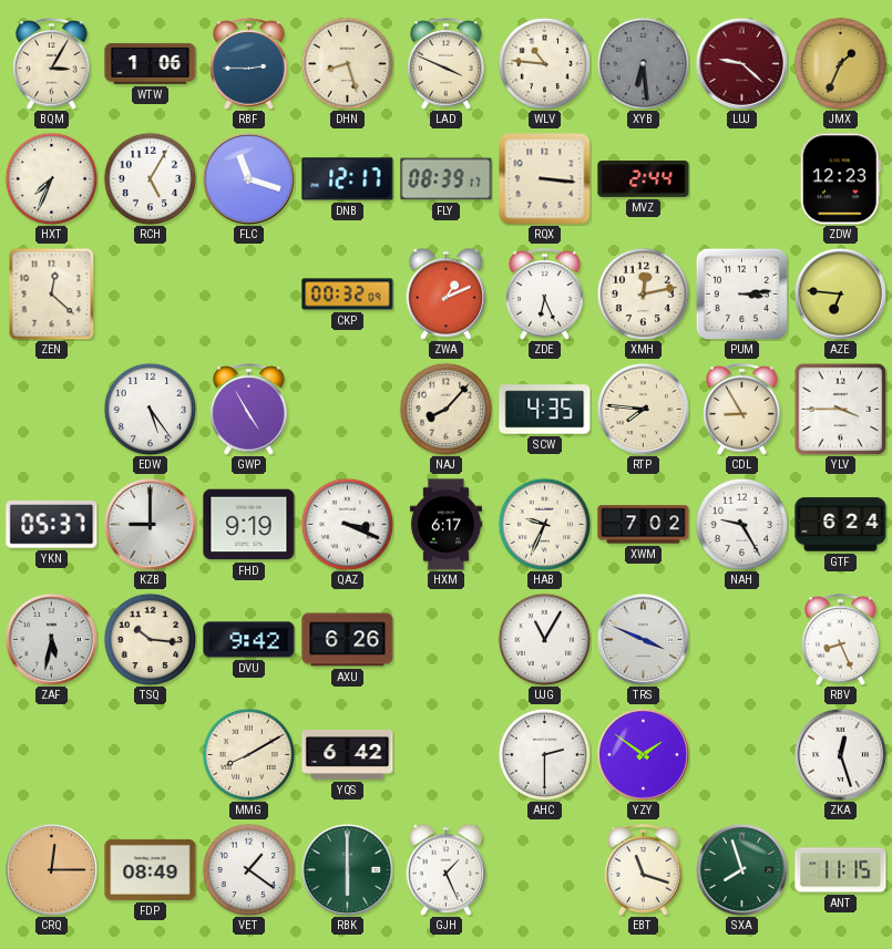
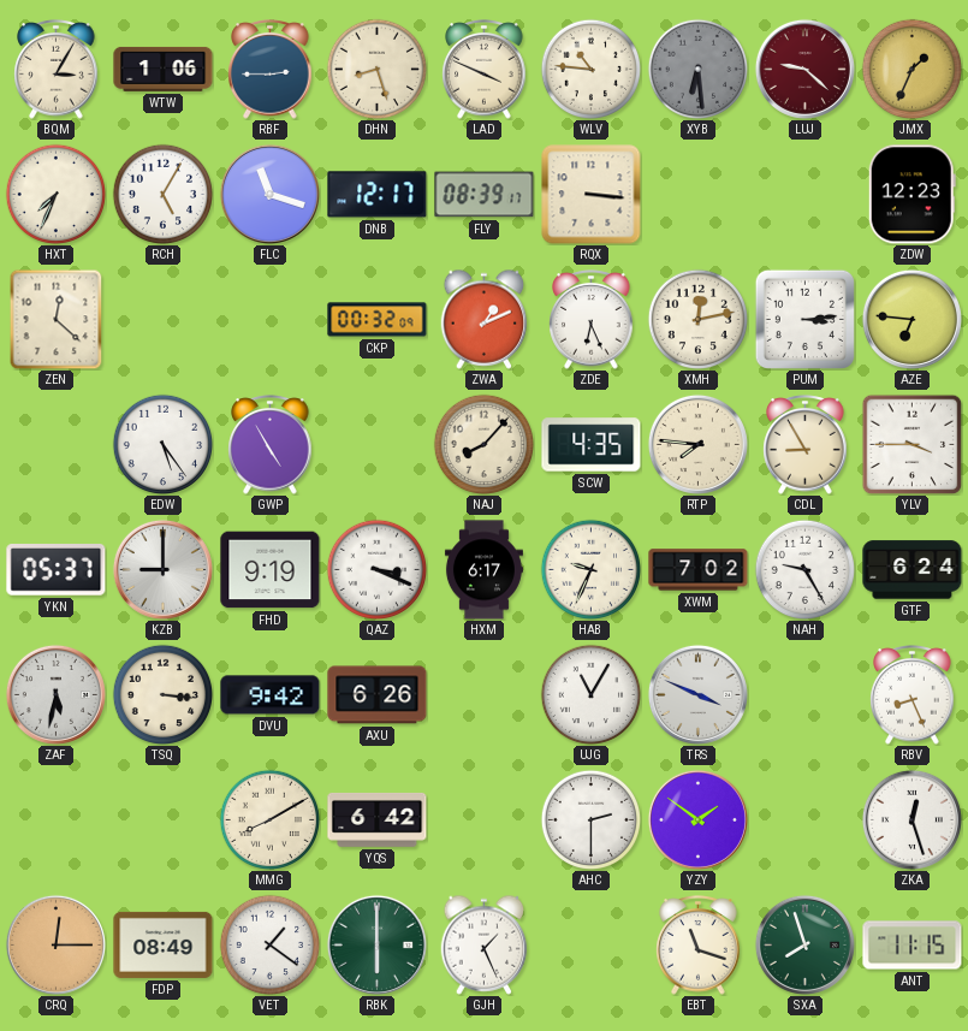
MVZ: 2:44 -> none (644, 179)
TSQ: 10:16 -> 3:16 (162, 694)
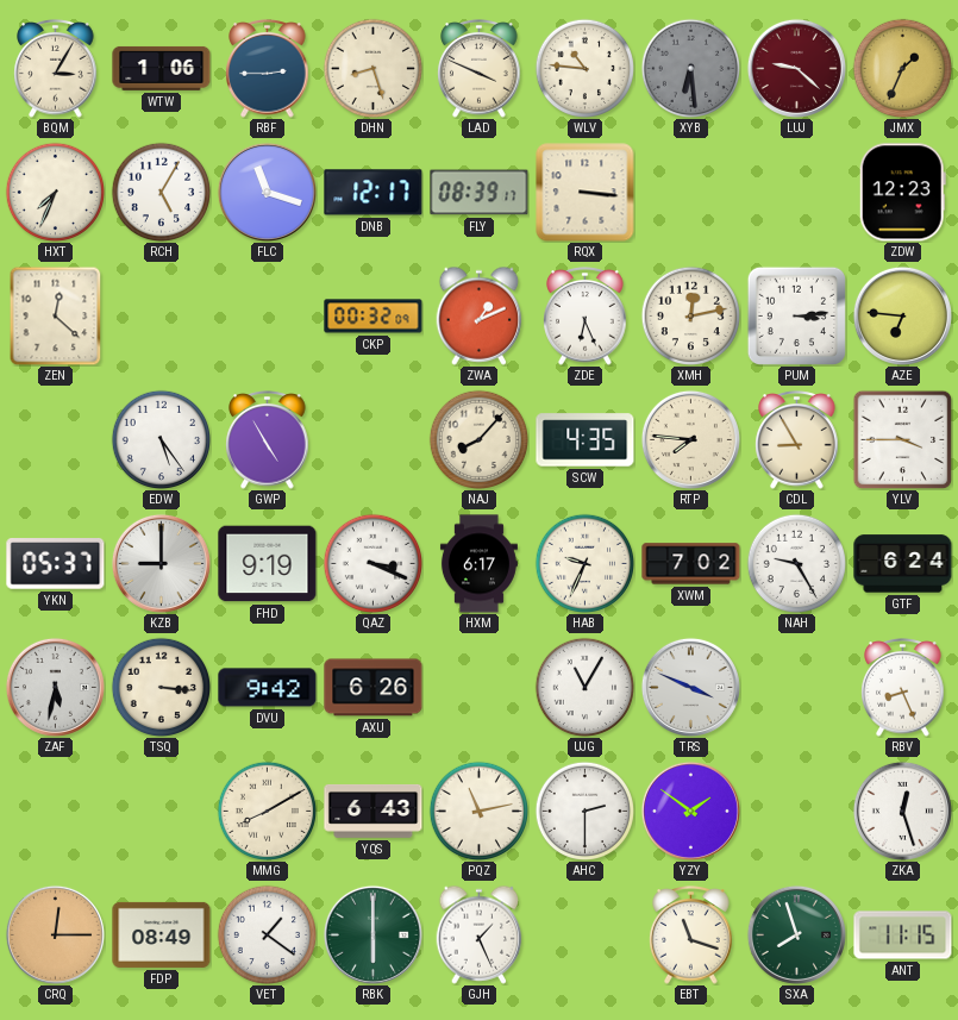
YQS: 6:42 -> 6:43 (374, 812)
PQZ: none -> 11:13 (478, 811)
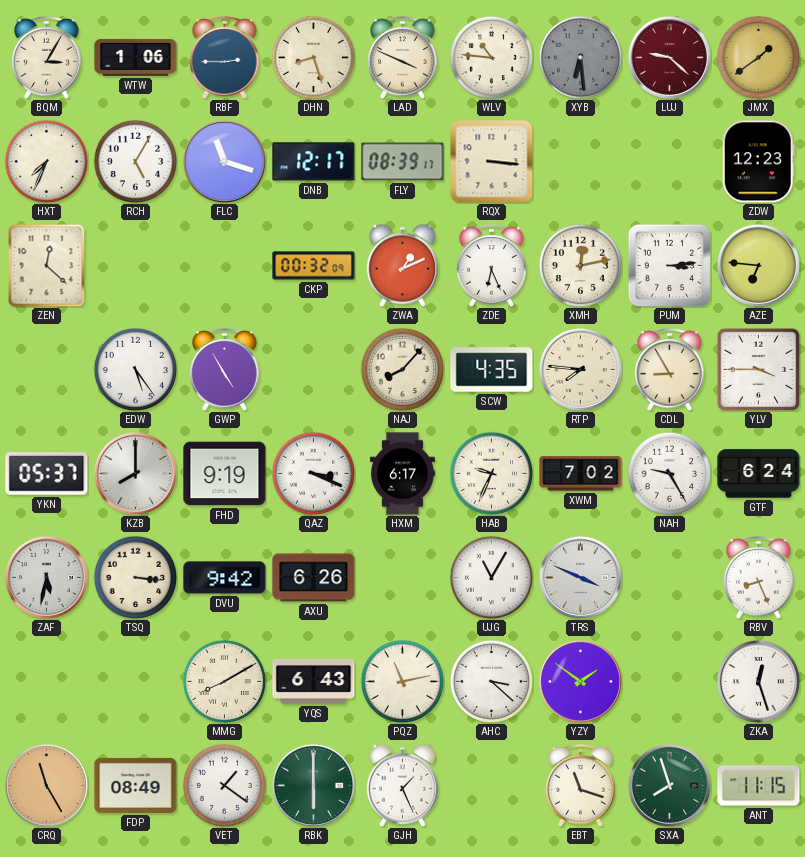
JMX: 1:34 -> 1:39 (758, 57)
KZB: 9:00 -> 8:00 (135, 473)
AHC: 2:30 -> 3:22 (491, 681)
CRQ: 12:15 -> 11:25 (46, 785)
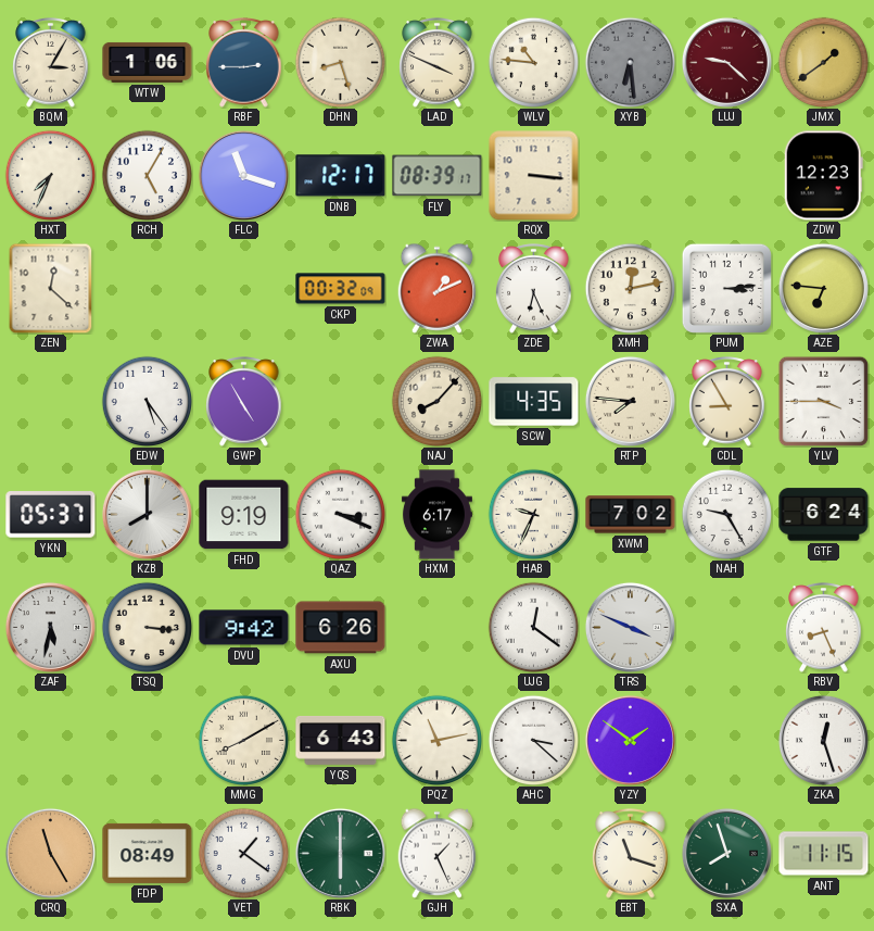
UJG: 11:05 -> 12:21 (533, 627)
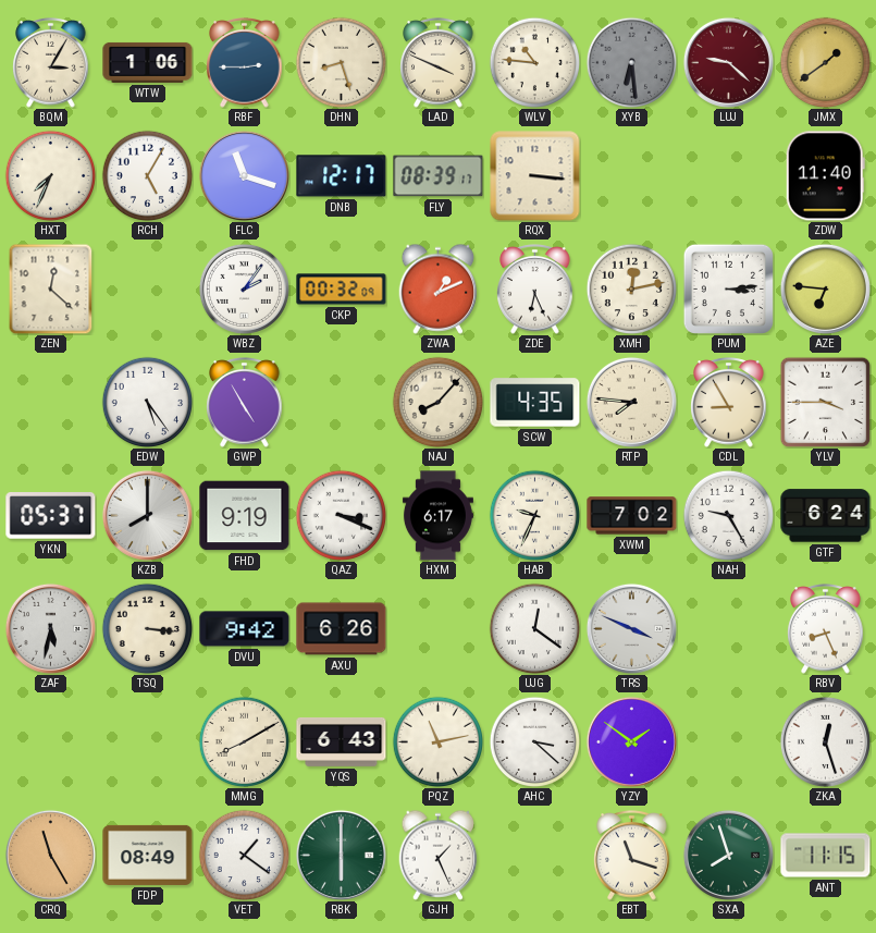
ZDW: 12:23 -> 11:40 (825, 176)
WBZ: none -> 2:06 (244, 289)
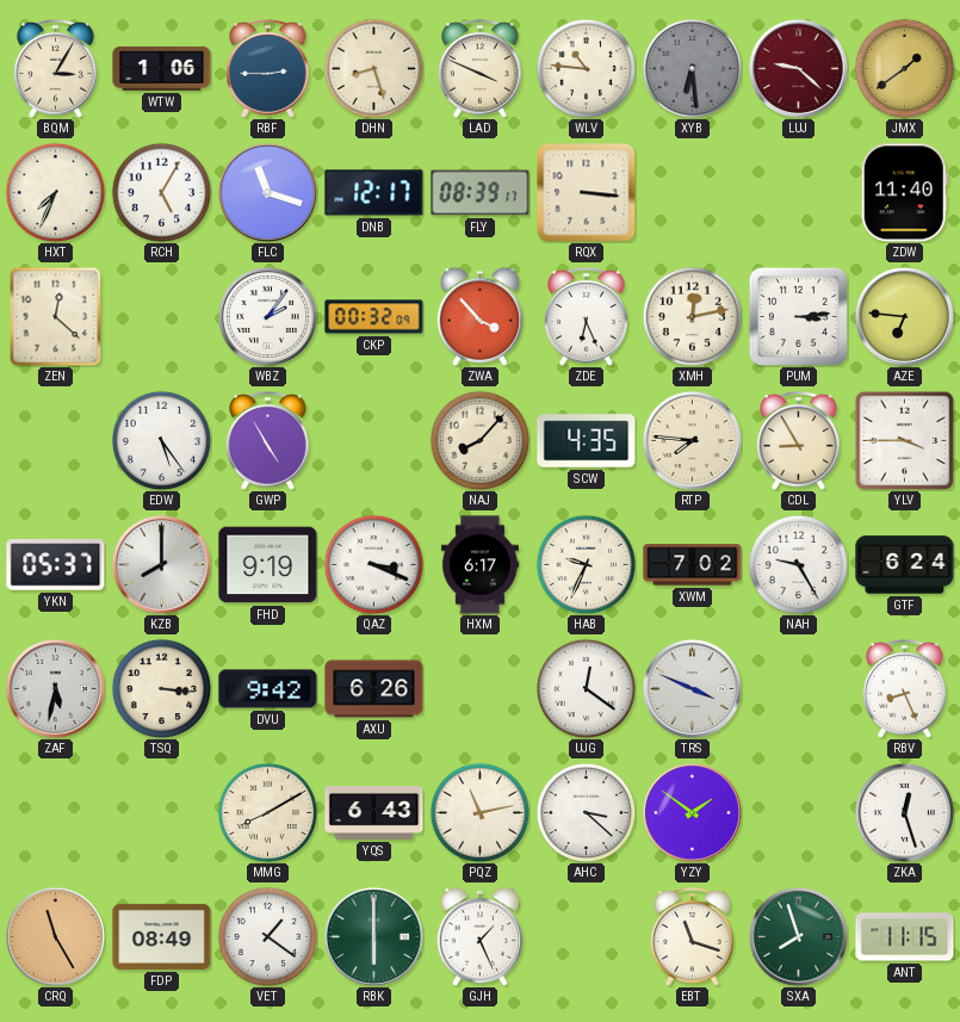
ZWA: 1:11 -> 3:53 (481, 316)
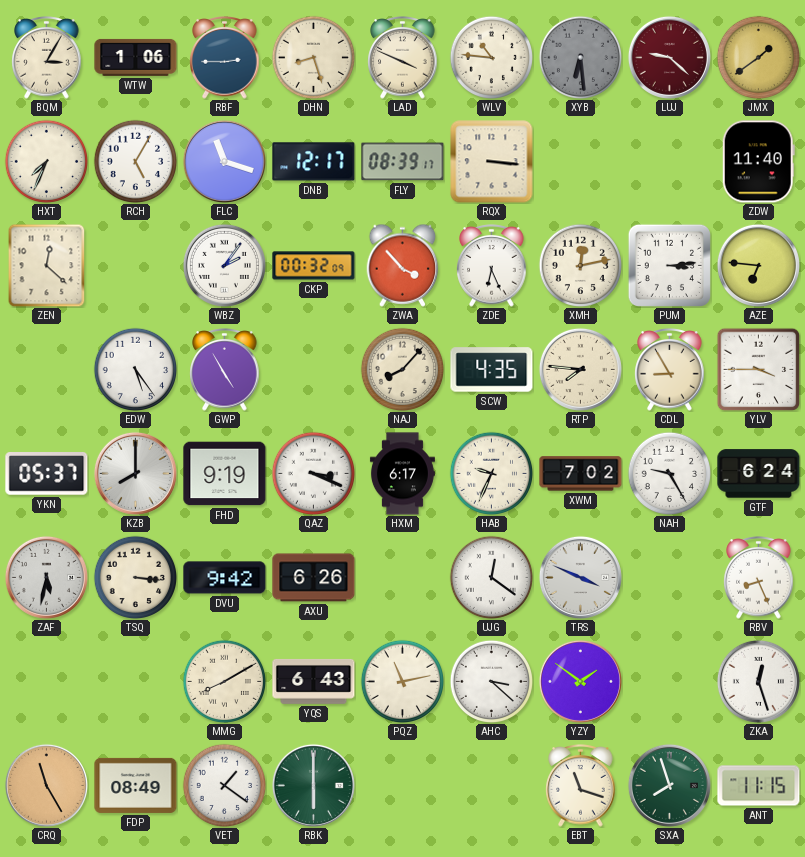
GJH: 1:26 -> none (481, 936)
